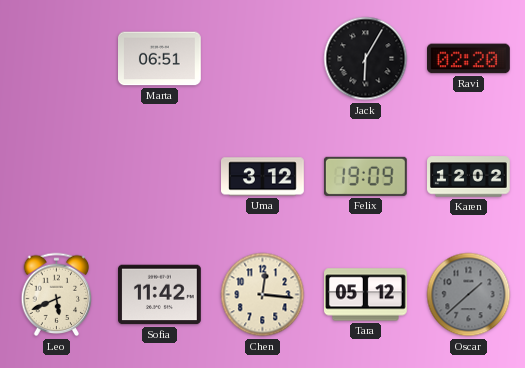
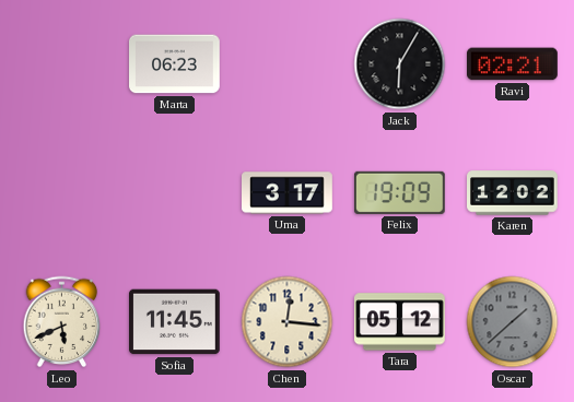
Marta: 06:51 -> 06:23 (175, 64)
Ravi: 02:20 -> 02:21 (513, 64)
Uma: 3:12 -> 3:17 (288, 193)
Sofia: 11:42 -> 11:45 (175, 322)
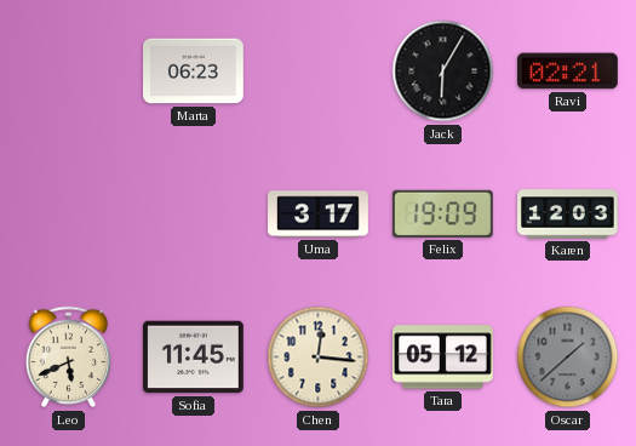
Karen: 12:02 -> 12:03 (568, 215)
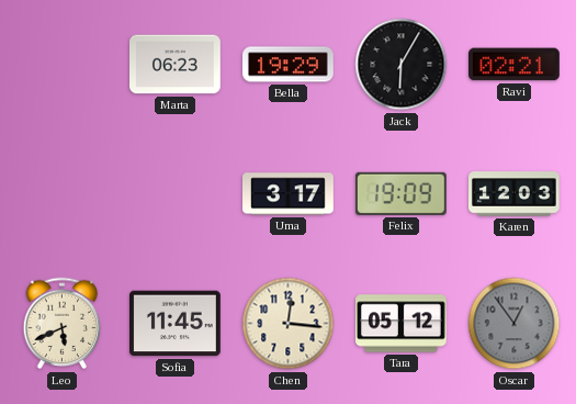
Bella: none -> 19:29 (289, 65)
Oscar: 1:38 -> 12:54 (515, 324)
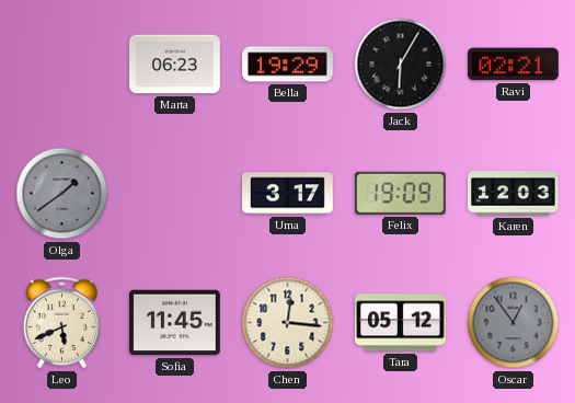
Olga: none -> 1:39 (62, 194)
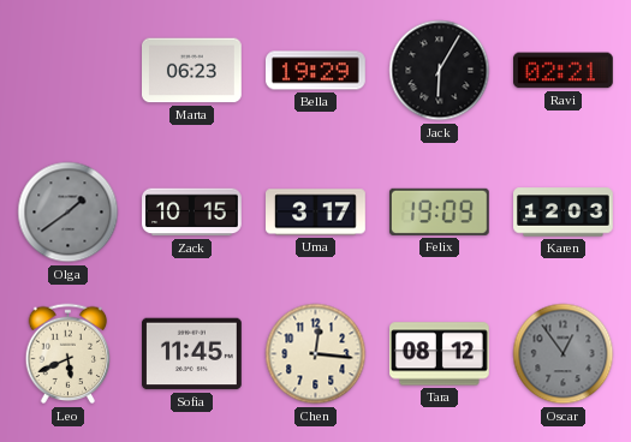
Zack: none -> 10:15 (192, 213)
Tara: 05:12 -> 08:12 (440, 354)
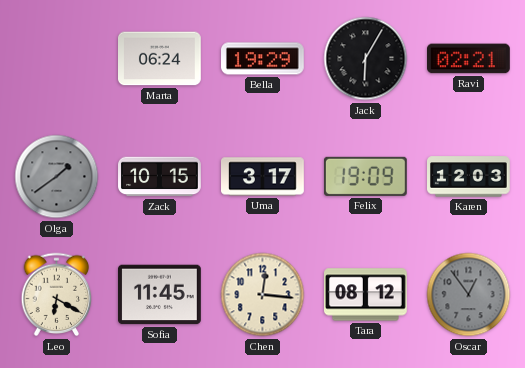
Marta: 06:23 -> 06:24 (160, 59)
Leo: 5:41 -> 6:20 (57, 295)
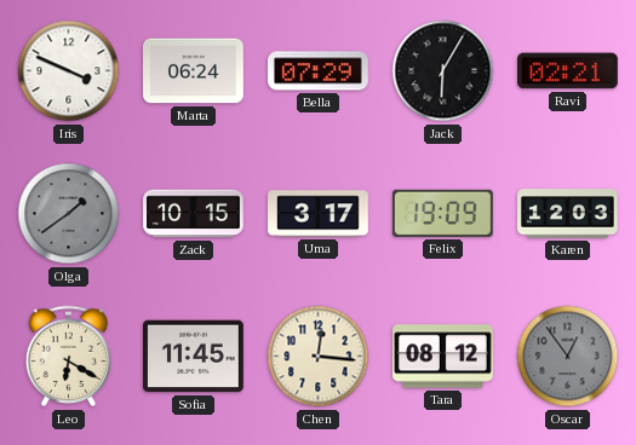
Iris: none -> 3:49 (69, 71)
Bella: 19:29 -> 07:29 (319, 71)
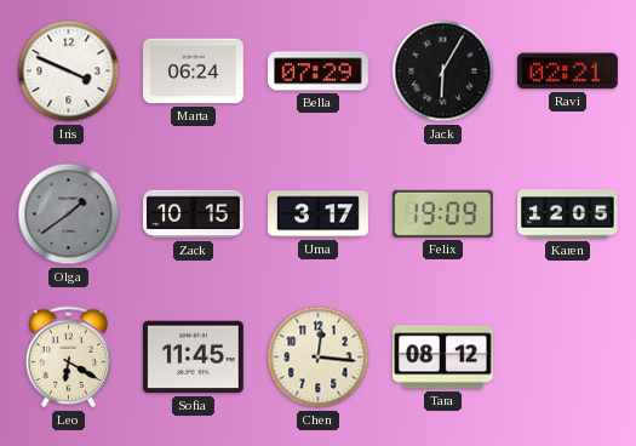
Karen: 12:03 -> 12:05 (568, 215)
Oscar: 12:54 -> none (568, 357)
